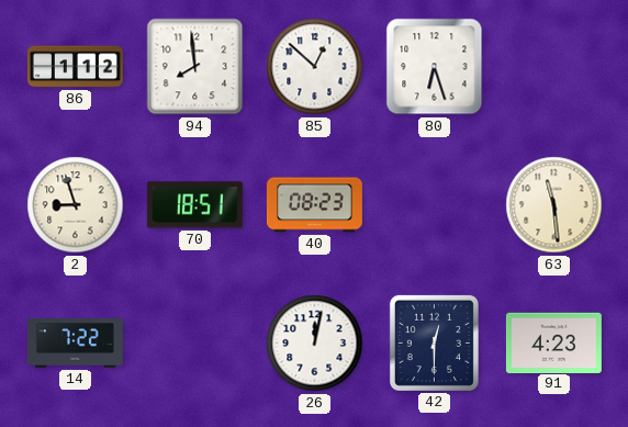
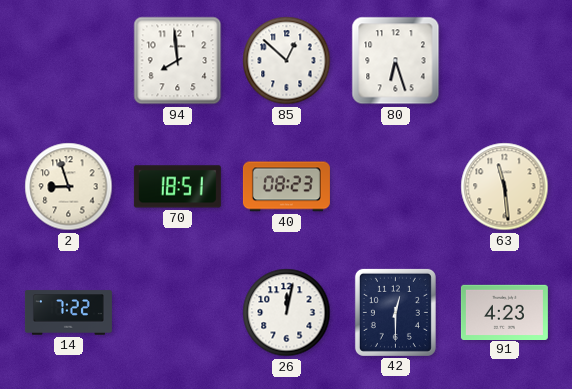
86: 1:12 -> none (75, 67)
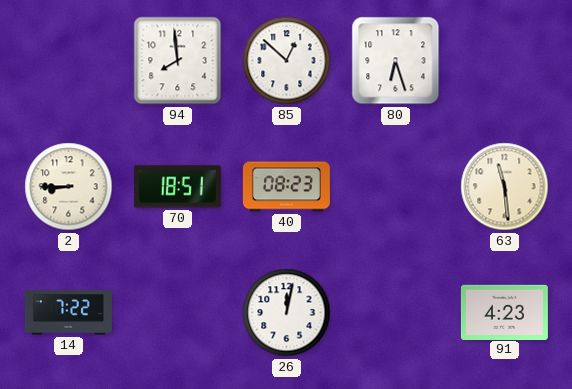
2: 8:57 -> 8:45 (69, 187)
42: 12:30 -> none (395, 312)
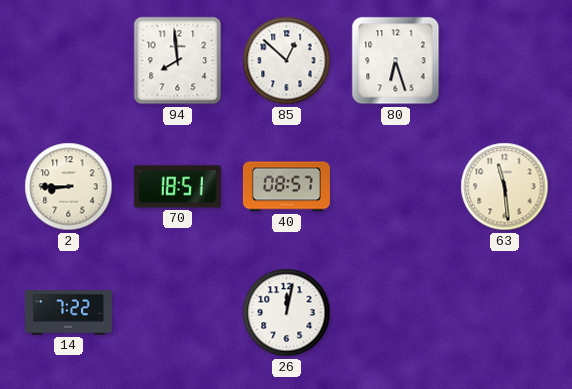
40: 08:23 -> 08:57 (286, 187)
91: 4:23 -> none (504, 312)
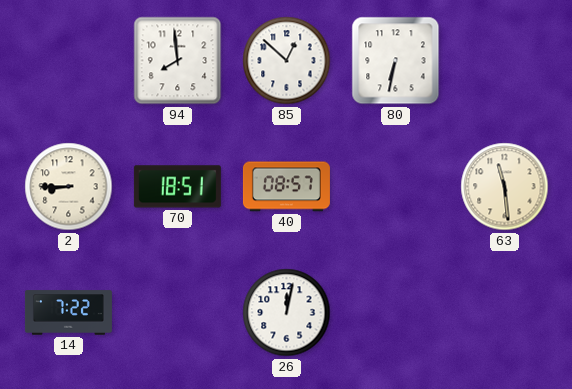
80: 6:27 -> 6:32 (396, 61)
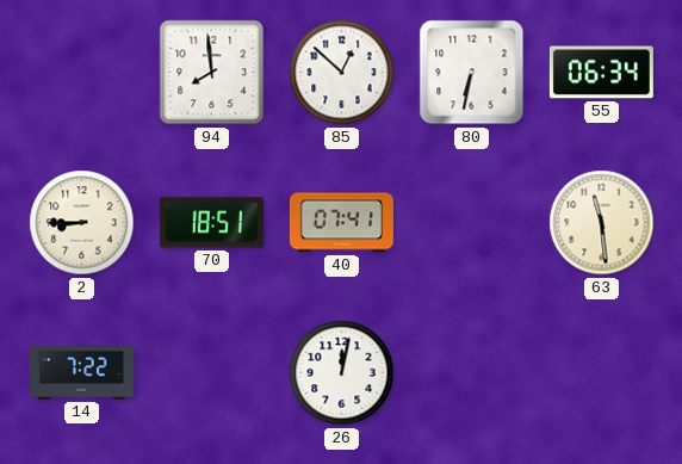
55: none -> 06:34 (601, 73)
40: 08:57 -> 07:41 (341, 223)
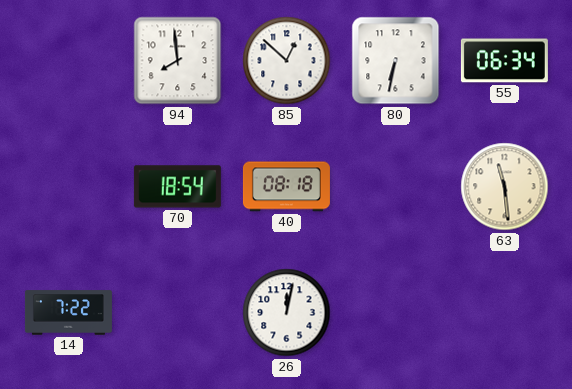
2: 8:45 -> none (82, 223)
70: 18:51 -> 18:54 (177, 187)
40: 07:41 -> 08:18 (286, 187)
